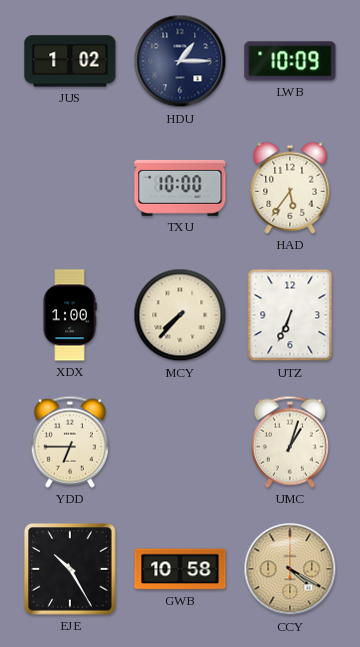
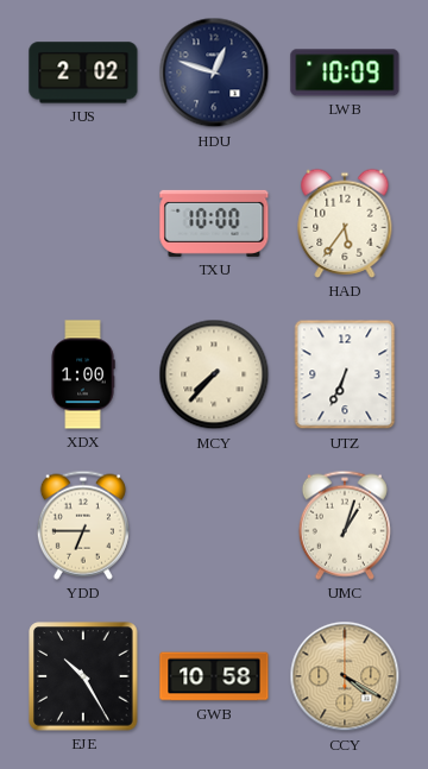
JUS: 1:02 -> 2:02 (83, 73)
HDU: 1:15 -> 12:48 (214, 73)
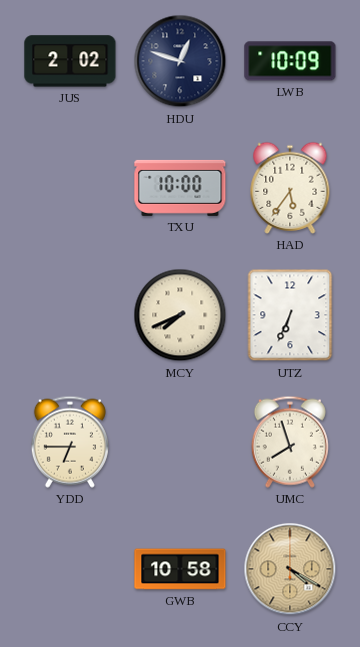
XDX: 1:00 -> none (83, 374)
MCY: 7:37 -> 7:41 (180, 315)
UMC: 1:03 -> 7:57 (290, 442)
EJE: 10:25 -> none (83, 676)
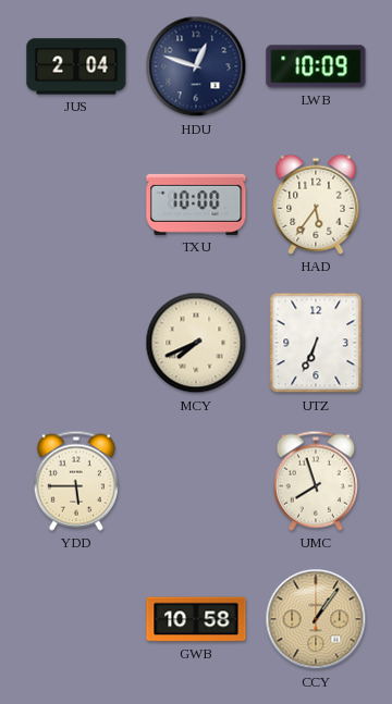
JUS: 2:02 -> 2:04 (76, 66)
YDD: 6:45 -> 5:45 (76, 481)
CCY: 4:20 -> 1:06 (316, 619)
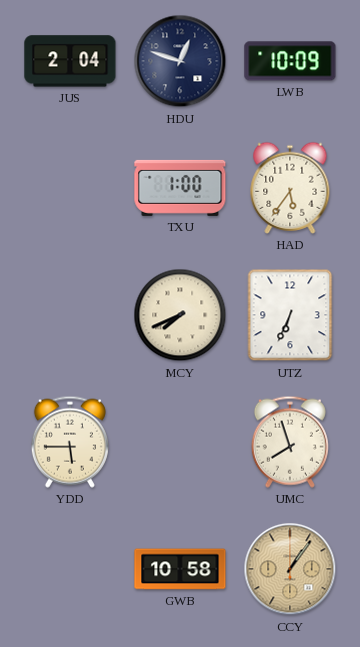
TXU: 10:00 -> 1:00 (180, 188)
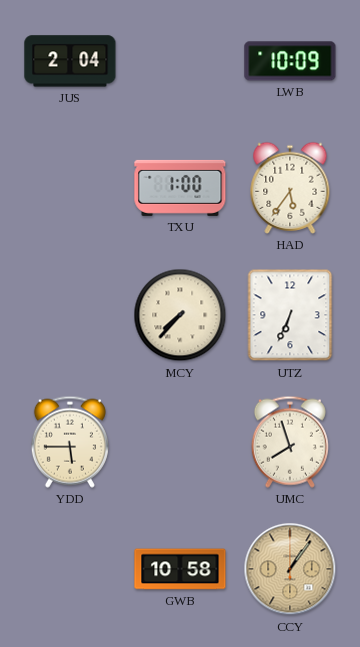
HDU: 12:48 -> none (180, 61)
MCY: 7:41 -> 7:37 (180, 315)
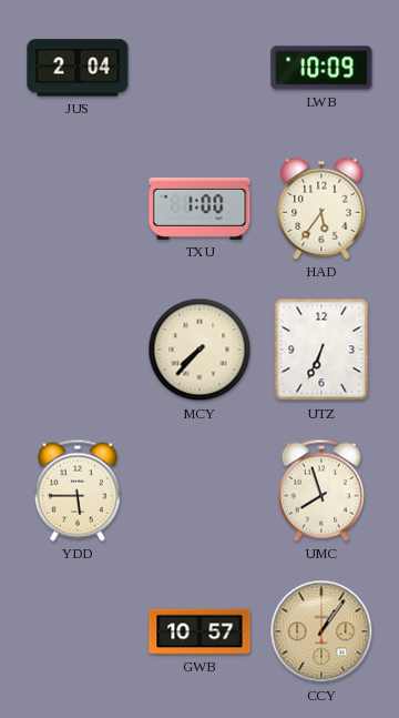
GWB: 10:58 -> 10:57 (199, 631)
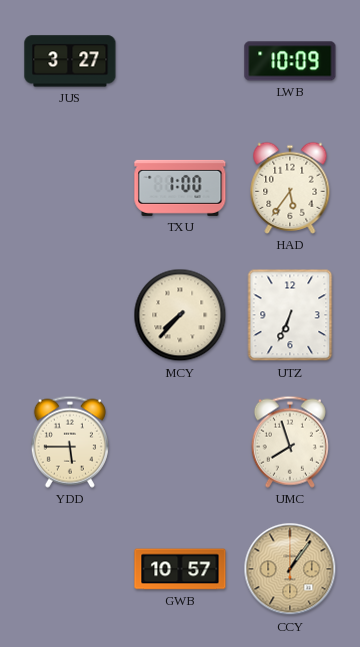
JUS: 2:04 -> 3:27 (70, 61)
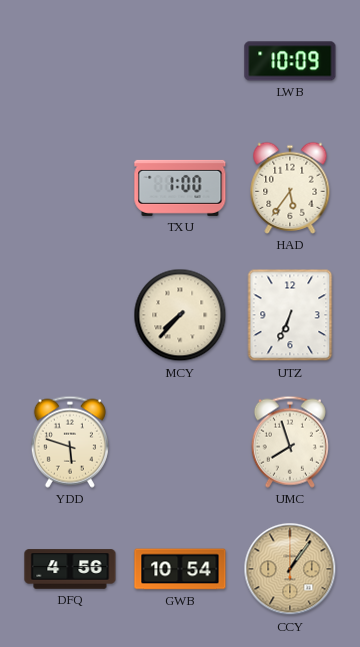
JUS: 3:27 -> none (70, 61)
YDD: 5:45 -> 5:48 (70, 442)
DFQ: none -> 4:56 (70, 569)
GWB: 10:57 -> 10:54 (180, 569)
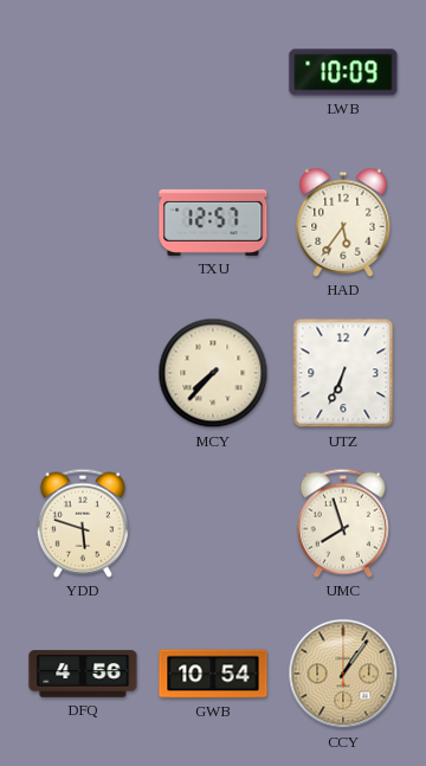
TXU: 1:00 -> 12:57 (213, 223)
